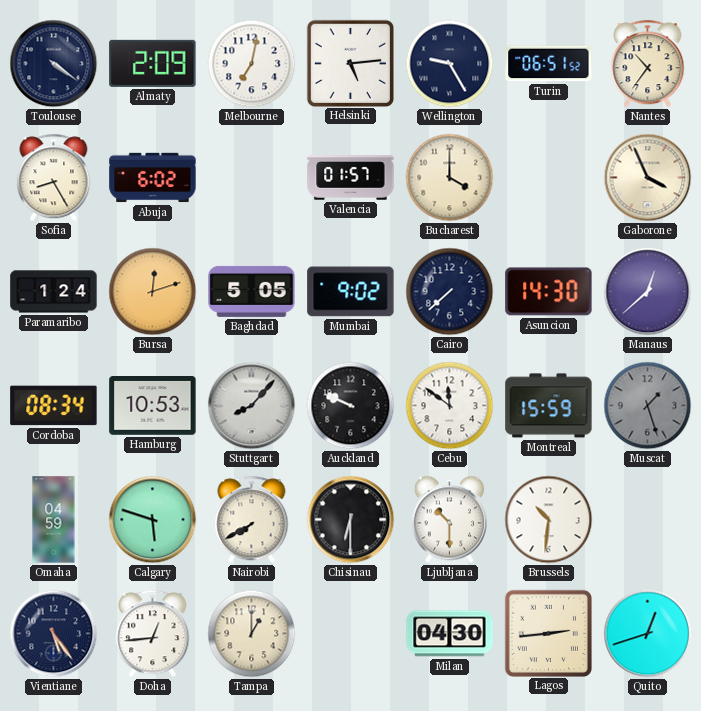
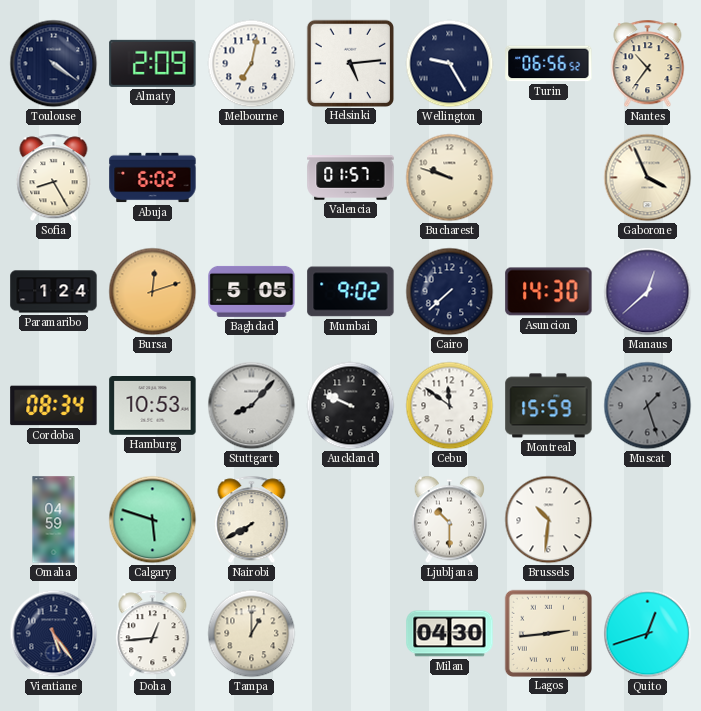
Turin: 06:51 -> 06:56 (549, 64)
Bucharest: 4:00 -> 9:48 (450, 178)
Chisinau: 6:30 -> none (351, 520)
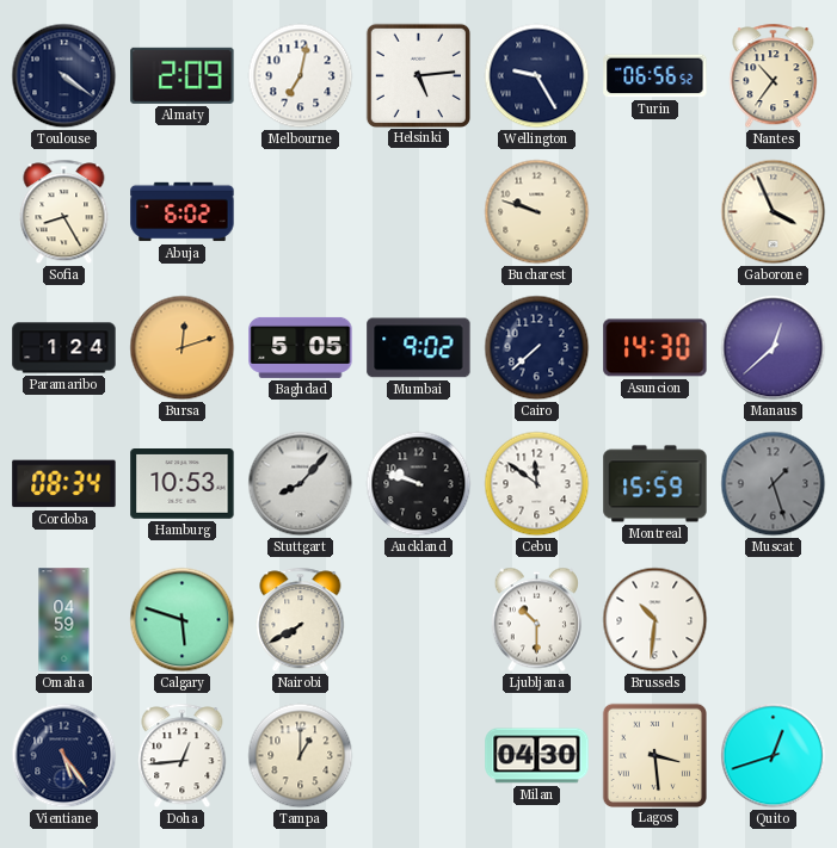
Valencia: 01:57 -> none (351, 178)
Auckland: 9:49 -> 9:48 (419, 484)
Lagos: 2:44 -> 3:29 (654, 755)
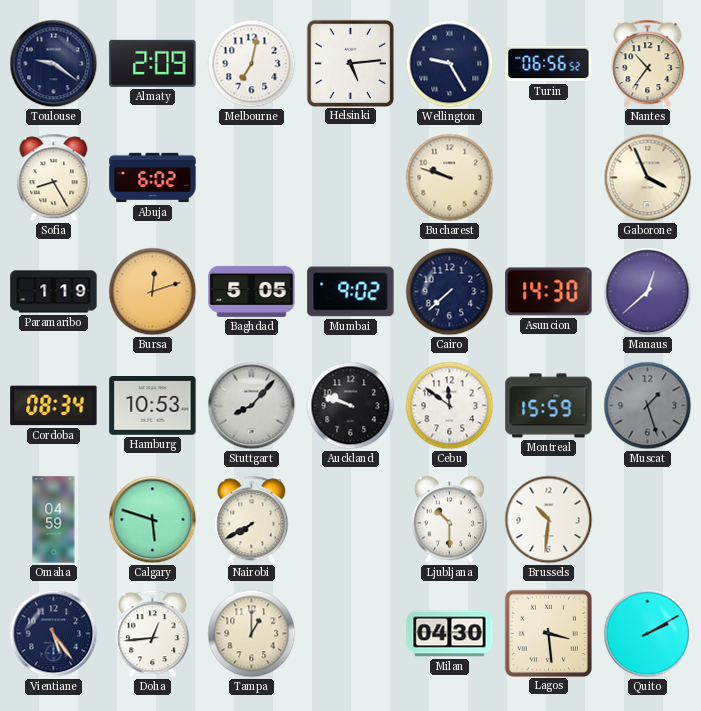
Toulouse: 4:21 -> 9:21 (54, 64)
Paramaribo: 1:24 -> 1:19 (54, 292)
Quito: 12:42 -> 2:10 (648, 634)
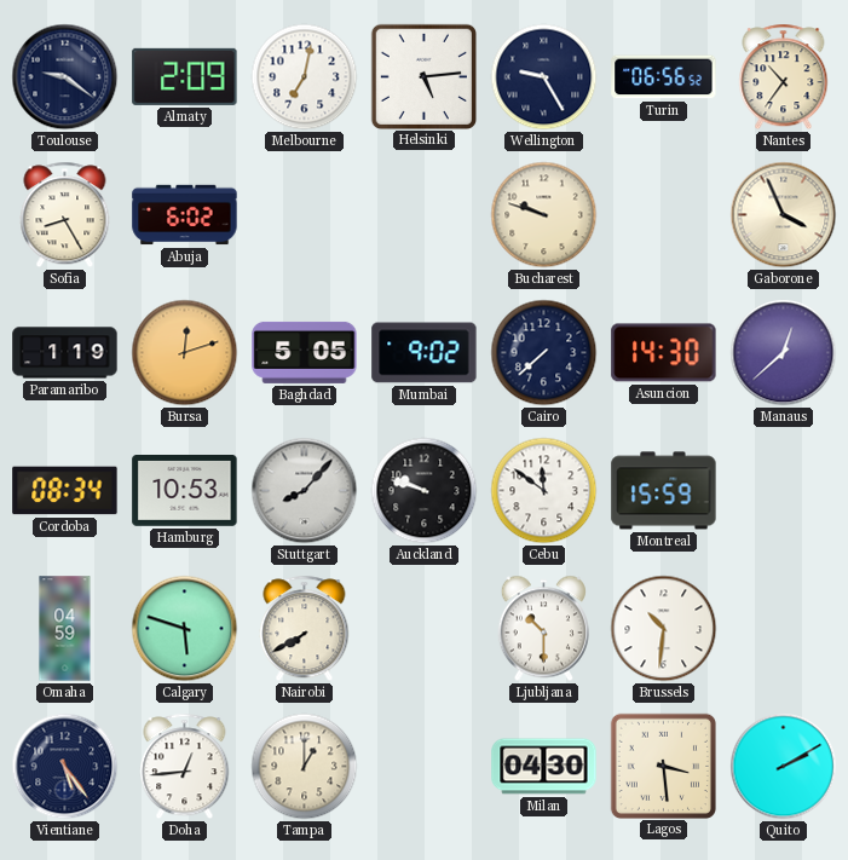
Muscat: 1:27 -> none (648, 406)
